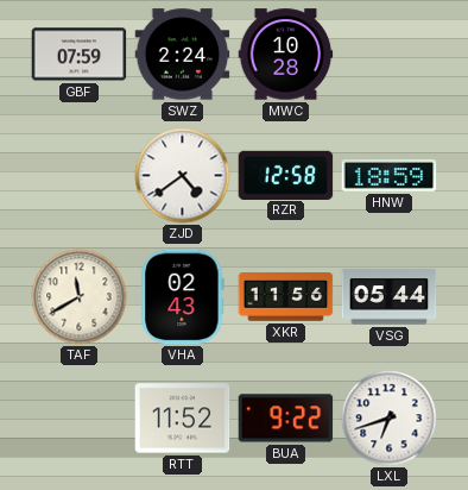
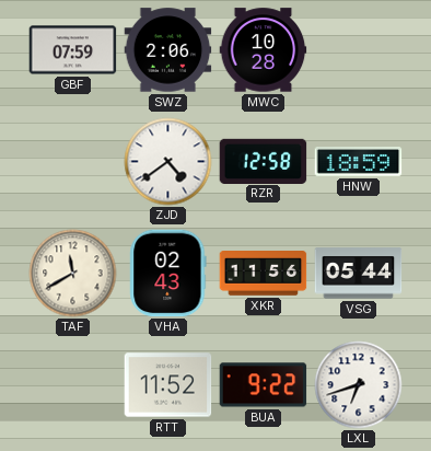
SWZ: 2:24 -> 2:06 (168, 50)
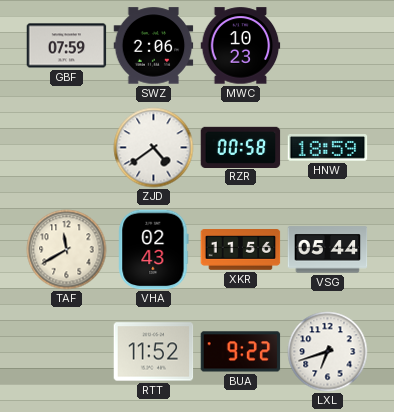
MWC: 10:28 -> 10:23 (241, 46)
RZR: 12:58 -> 00:58 (241, 147)
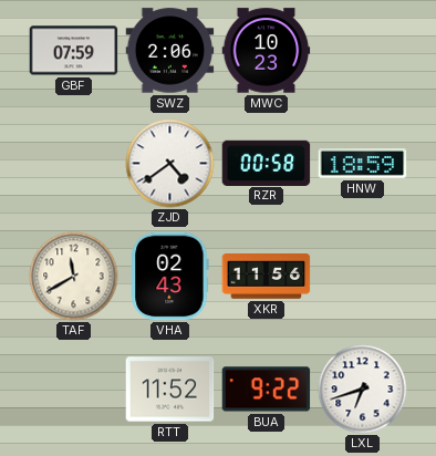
VSG: 05:44 -> none (328, 250)
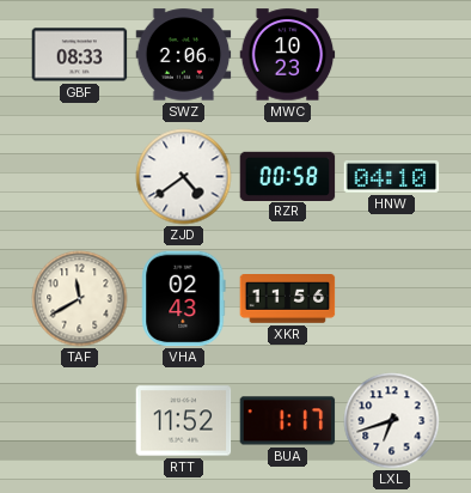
GBF: 07:59 -> 08:33 (80, 55)
HNW: 18:59 -> 04:10 (392, 177)
BUA: 9:22 -> 1:17 (288, 421)
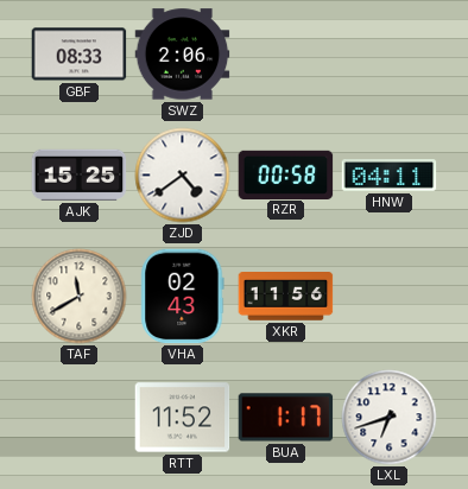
MWC: 10:23 -> none (288, 55)
AJK: none -> 15:25 (80, 174)
HNW: 04:10 -> 04:11 (390, 176)
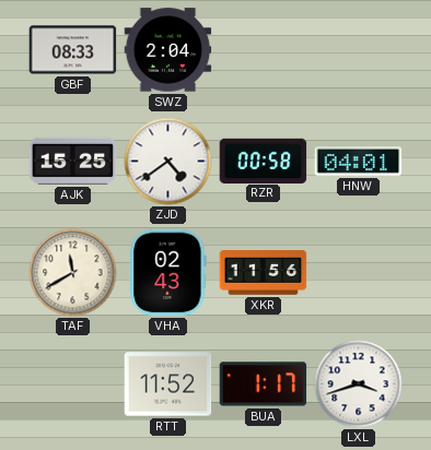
SWZ: 2:06 -> 2:04 (168, 50)
HNW: 04:11 -> 04:01 (359, 162)
LXL: 6:42 -> 3:42 (359, 384)
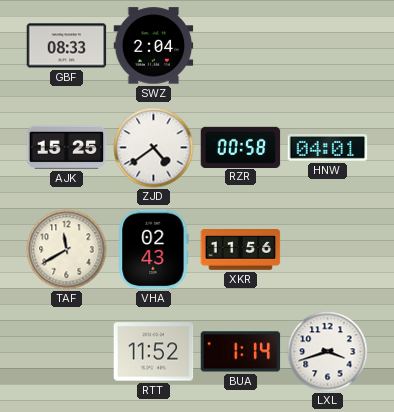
BUA: 1:17 -> 1:14 (241, 352)
